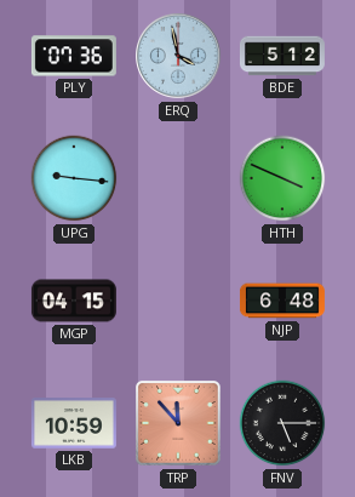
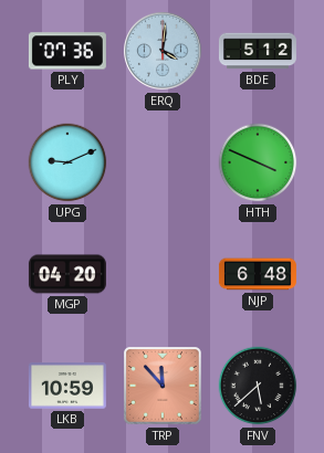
ERQ: 3:58 -> 4:01 (164, 52)
UPG: 9:16 -> 9:11 (67, 162)
MGP: 04:15 -> 04:20 (67, 274)
FNV: 5:15 -> 5:38 (258, 386)
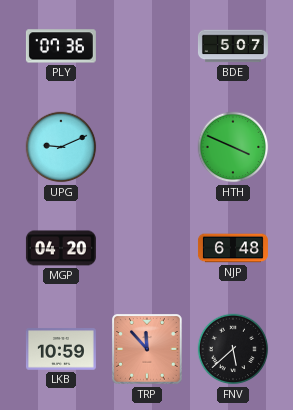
ERQ: 4:01 -> none (164, 52)
BDE: 5:12 -> 5:07 (233, 46)
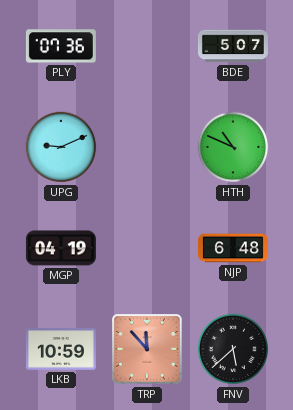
HTH: 3:49 -> 10:49 (233, 147)
MGP: 04:20 -> 04:19 (61, 248)
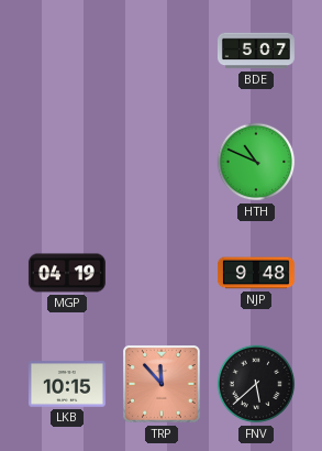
PLY: 07:36 -> none (61, 46)
UPG: 9:11 -> none (61, 147)
NJP: 6:48 -> 9:48 (256, 273)
LKB: 10:59 -> 10:15 (67, 384)
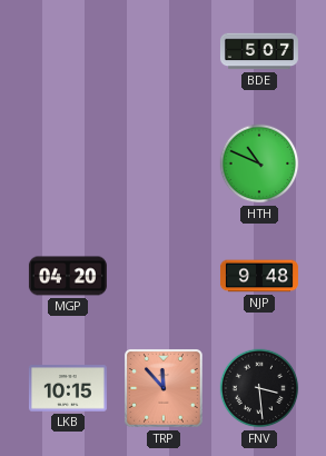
MGP: 04:19 -> 04:20 (68, 276)
FNV: 5:38 -> 3:29 (259, 388)
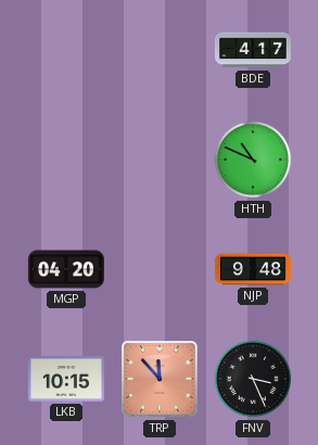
BDE: 5:07 -> 4:17 (253, 50)
FNV: 3:29 -> 3:26 (253, 379)
